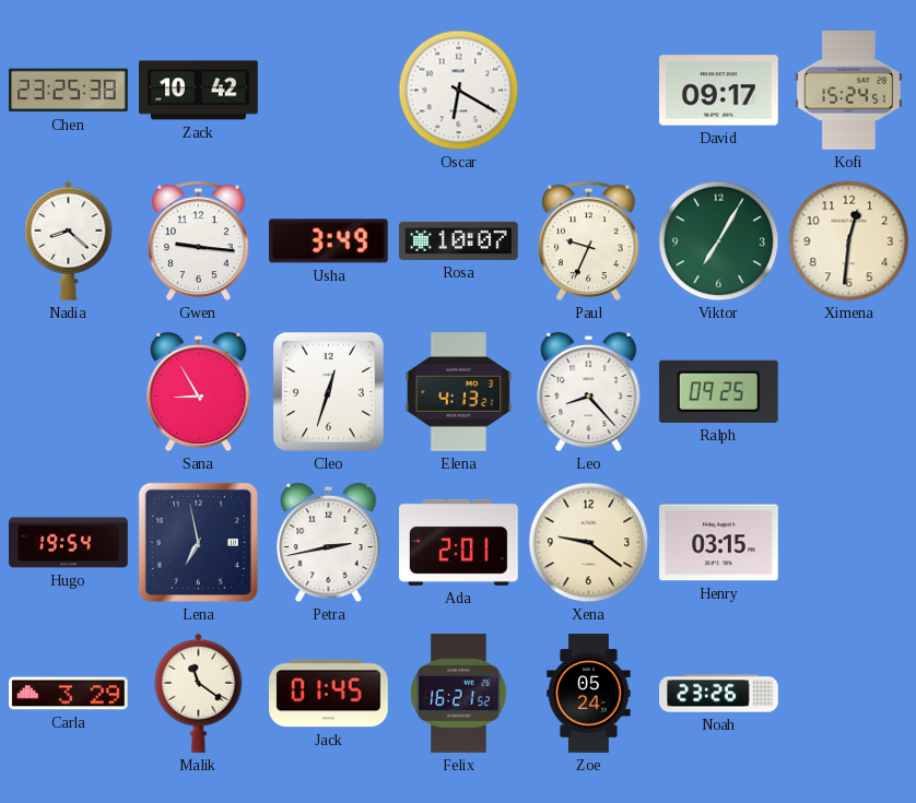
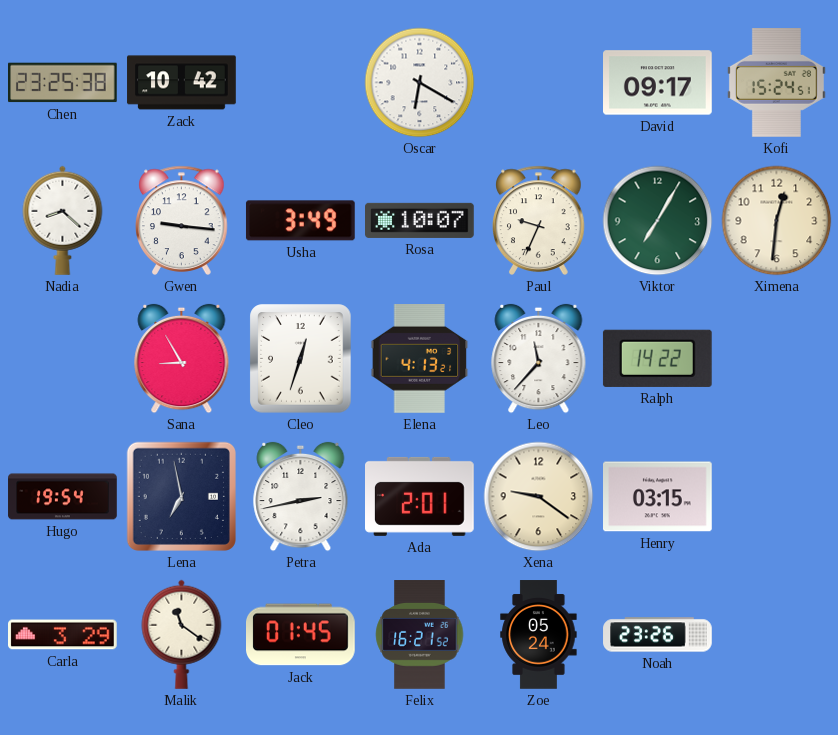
Leo: 8:23 -> 11:37 (539, 359)
Ralph: 09:25 -> 14:22 (657, 358)
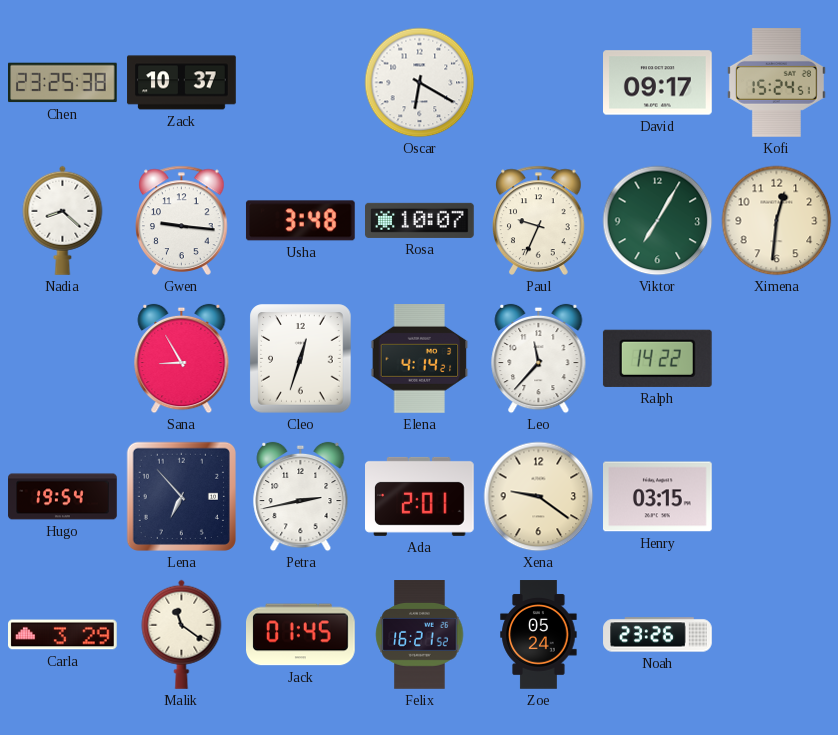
Zack: 10:42 -> 10:37 (182, 83)
Usha: 3:49 -> 3:48 (300, 221)
Elena: 4:13 -> 4:14 (420, 359)
Lena: 6:58 -> 6:53 (181, 496)
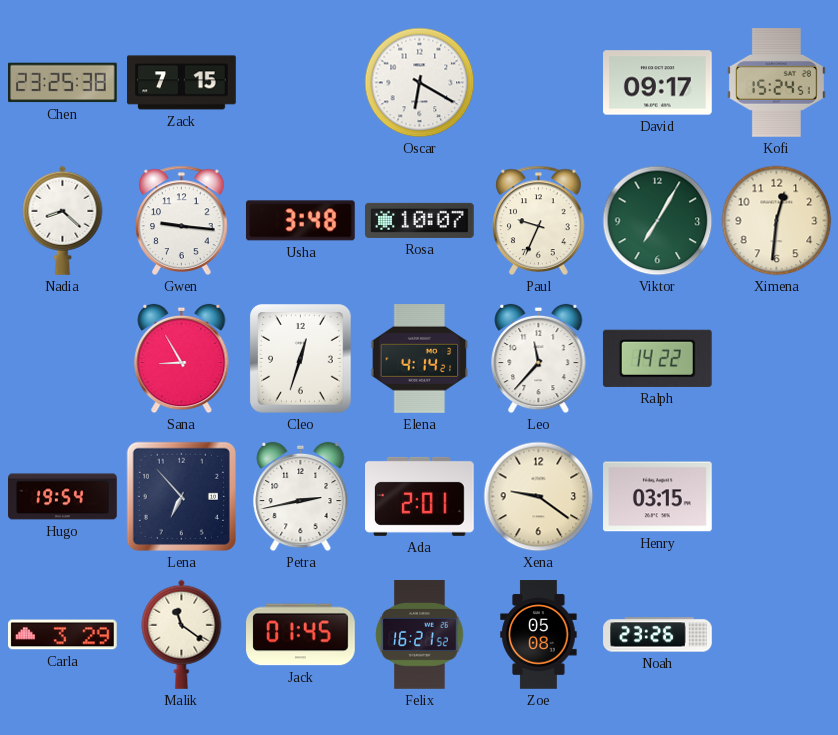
Zack: 10:37 -> 7:15 (182, 83)
Zoe: 05:24 -> 05:08 (539, 635)
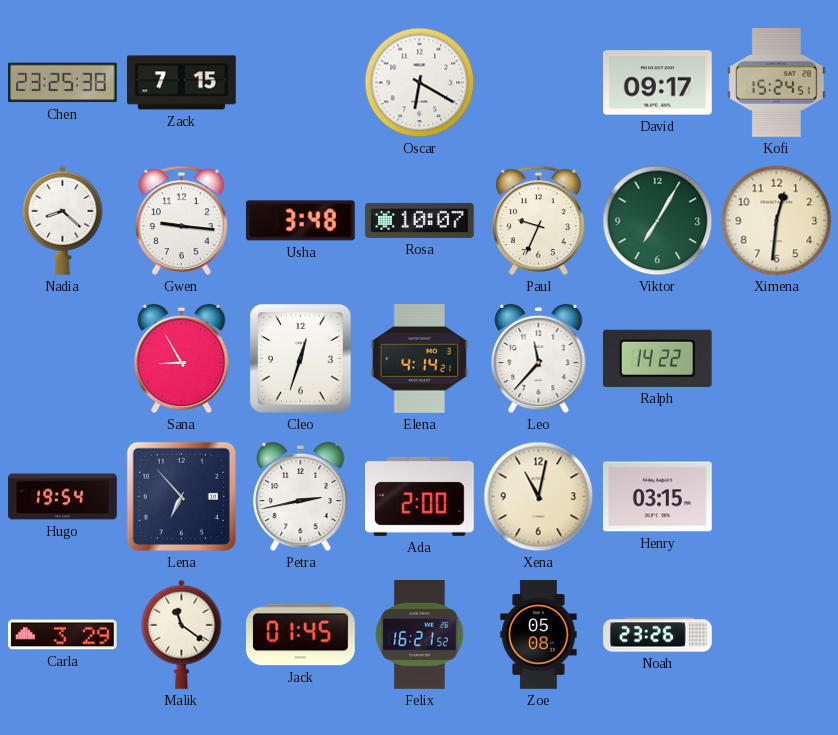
Ada: 2:01 -> 2:00 (420, 496)
Xena: 9:21 -> 11:02 (539, 497)
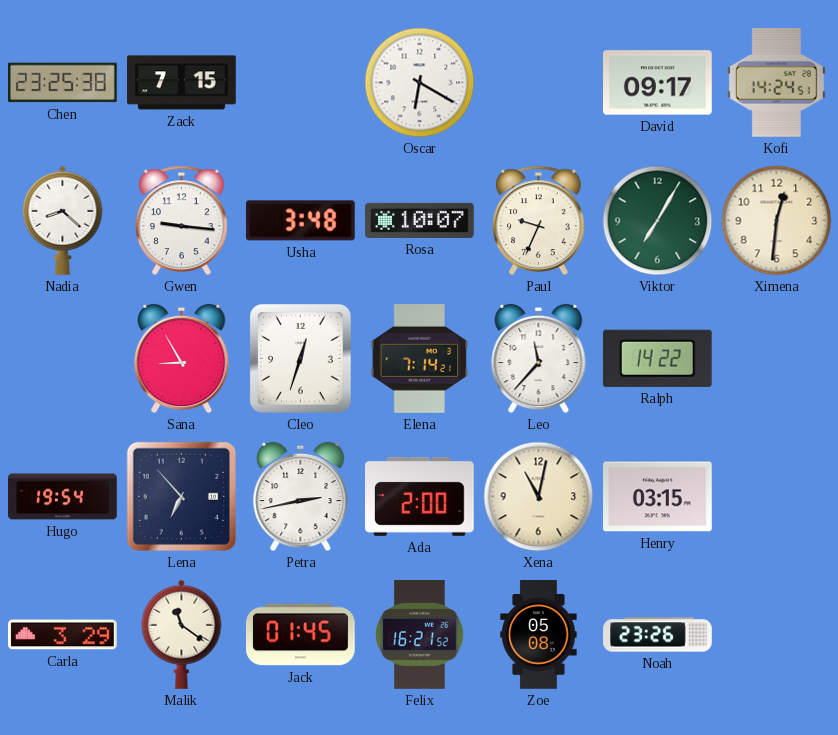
Kofi: 15:24 -> 14:24 (776, 83)
Elena: 4:14 -> 7:14 (420, 359)
